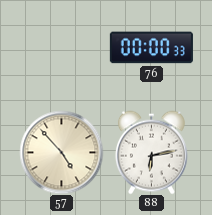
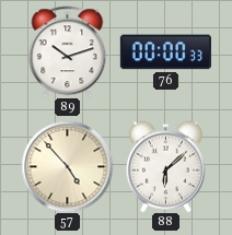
89: none -> 10:12 (68, 51)
88: 6:13 -> 6:08 (165, 166)
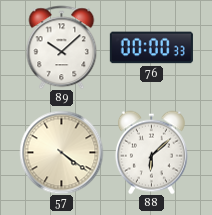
89: 10:12 -> 10:08 (62, 47)
57: 4:53 -> 4:21 (61, 152)
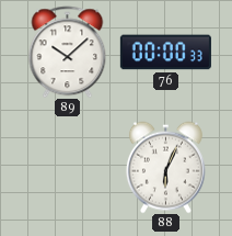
57: 4:21 -> none (61, 152)
88: 6:08 -> 6:04 (165, 167)
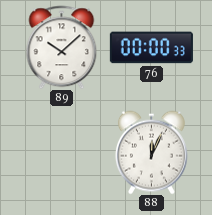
88: 6:04 -> 12:04 (151, 152)
